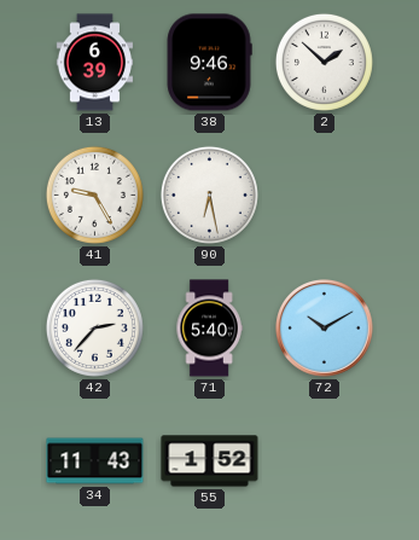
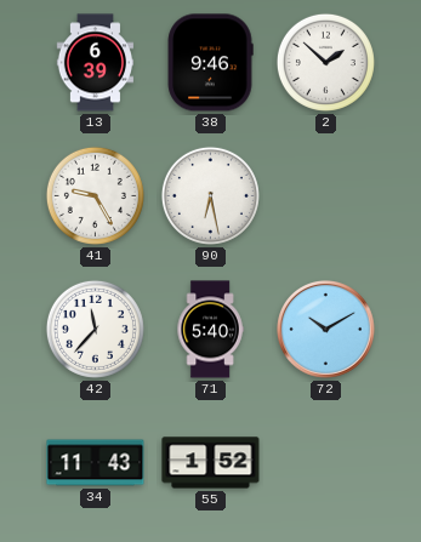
42: 2:37 -> 11:37 (95, 329)
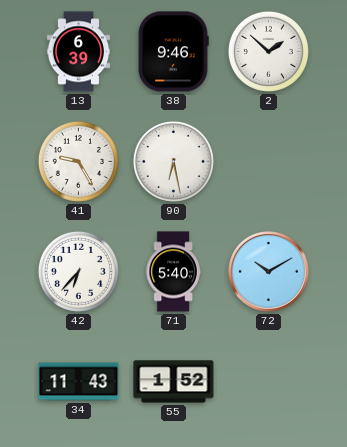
42: 11:37 -> 6:37 (78, 271)
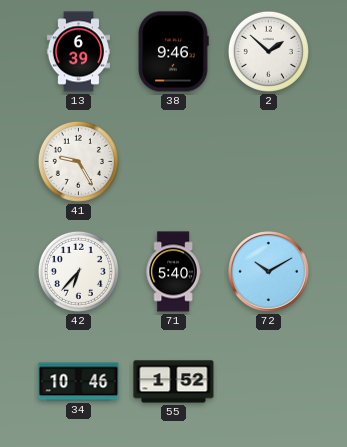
90: 6:28 -> none (173, 161)
34: 11:43 -> 10:46 (79, 382)
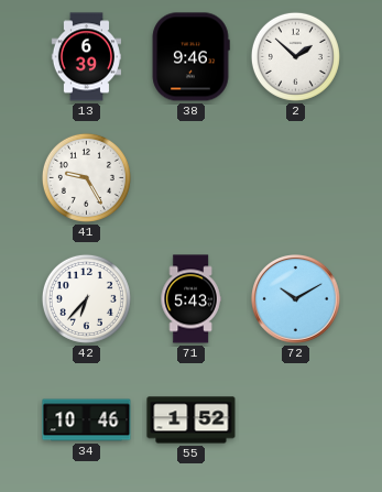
71: 5:40 -> 5:43 (190, 299)
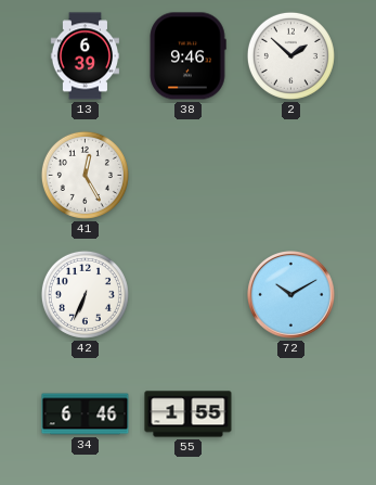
41: 9:25 -> 12:25 (85, 175)
42: 6:37 -> 6:34 (85, 294)
71: 5:43 -> none (190, 299)
34: 10:46 -> 6:46 (86, 414)
55: 1:52 -> 1:55 (189, 414)
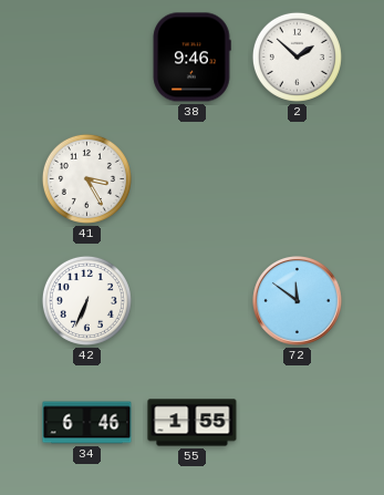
13: 6:39 -> none (86, 56)
41: 12:25 -> 3:25 (86, 178)
72: 10:10 -> 11:51 (298, 301)
